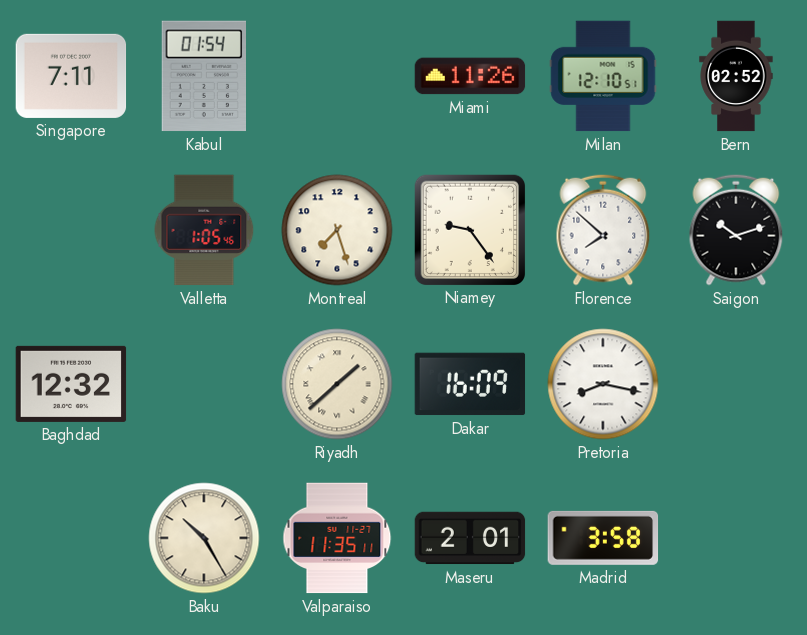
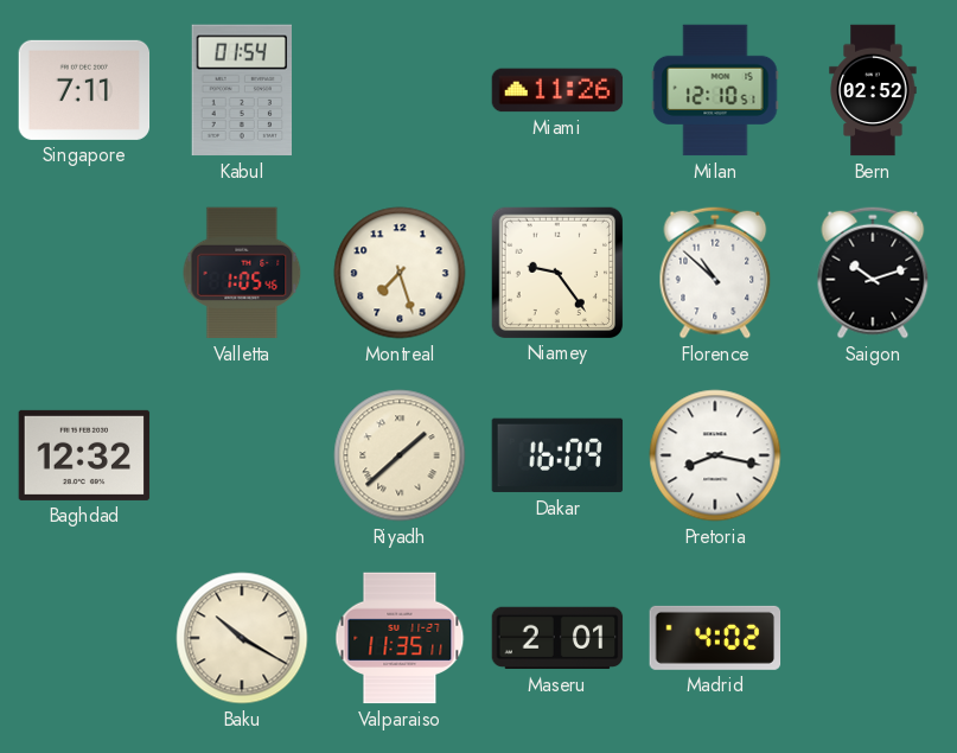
Florence: 7:52 -> 10:52 (715, 273)
Baku: 10:25 -> 10:20 (242, 638)
Madrid: 3:58 -> 4:02 (715, 638)
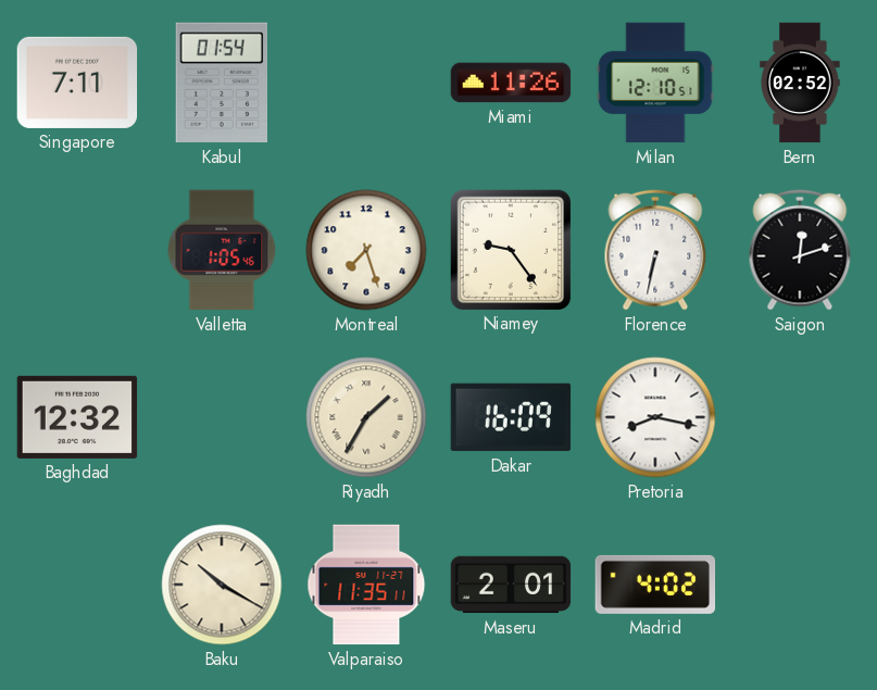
Florence: 10:52 -> 6:32 (655, 250)
Saigon: 10:12 -> 12:12 (800, 250)
Riyadh: 1:38 -> 1:35 (366, 417)
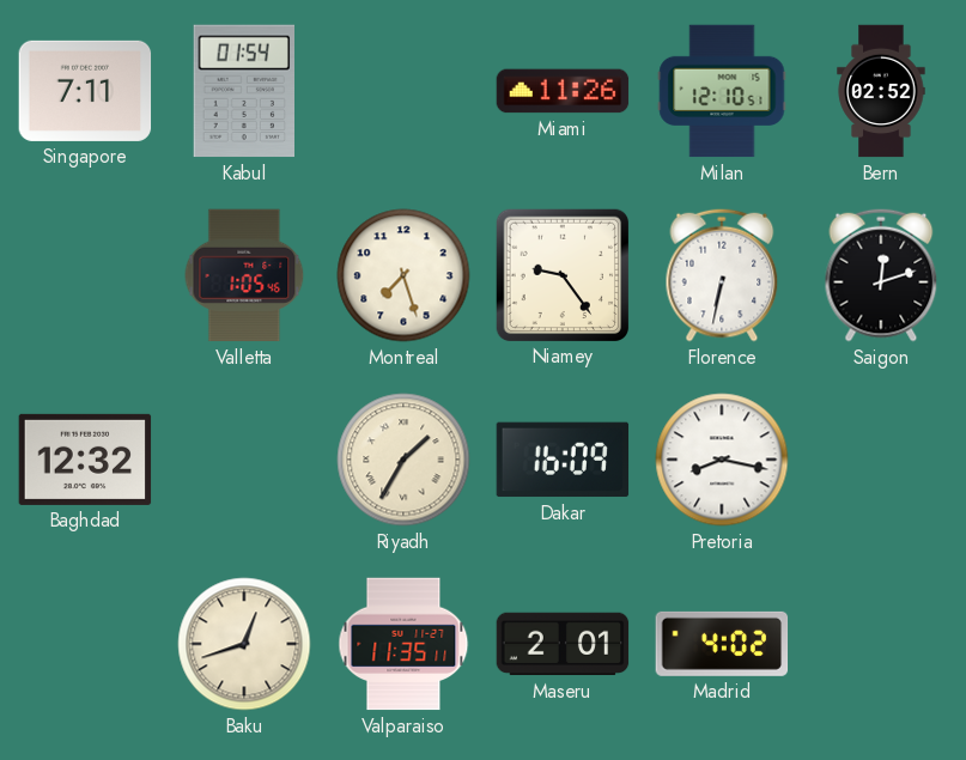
Baku: 10:20 -> 12:42 (244, 644)
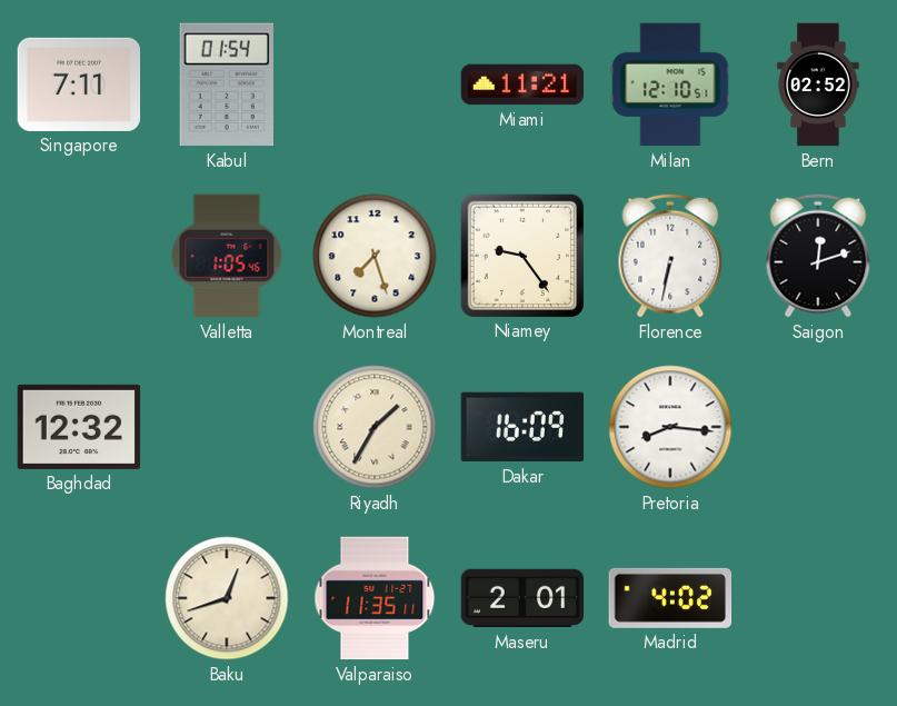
Miami: 11:26 -> 11:21 (522, 84)
Pretoria: 8:17 -> 8:16 (670, 427)
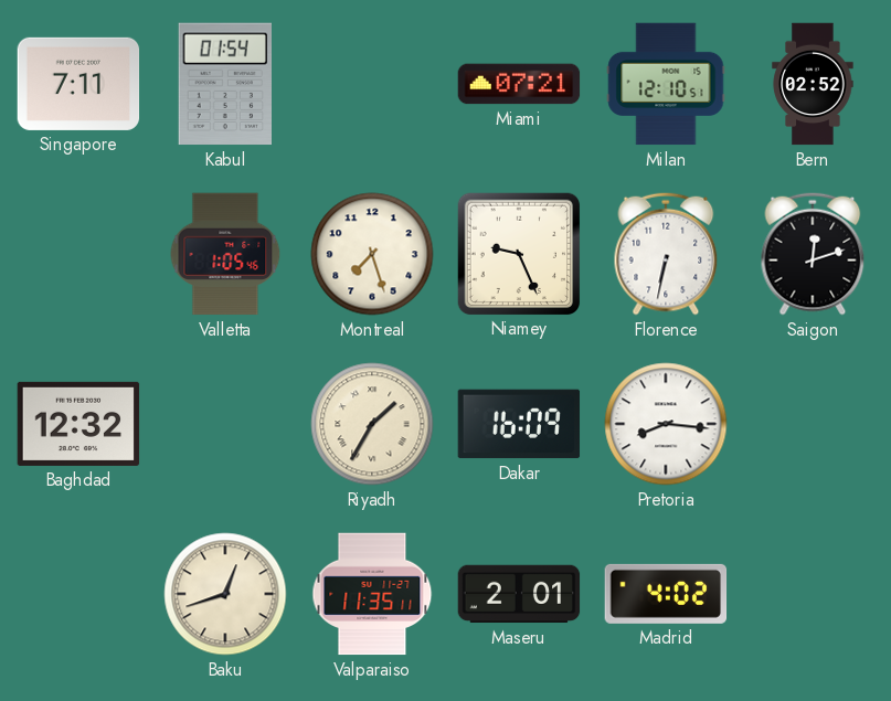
Miami: 11:21 -> 07:21 (519, 84)
Niamey: 9:24 -> 9:26 (518, 253)
